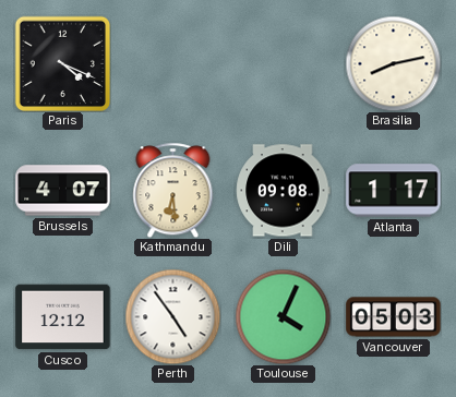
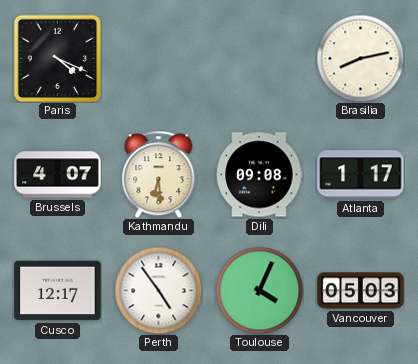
Cusco: 12:12 -> 12:17 (58, 291)
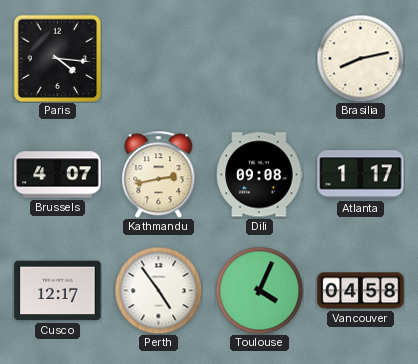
Paris: 4:19 -> 4:16 (57, 58)
Kathmandu: 6:29 -> 2:43 (159, 174)
Vancouver: 05:03 -> 04:58 (361, 291)
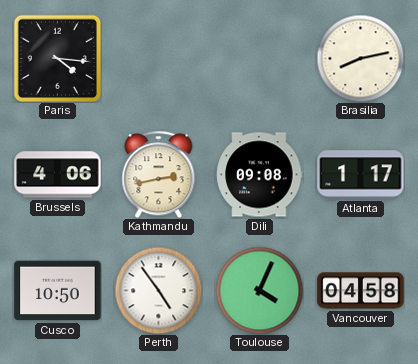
Brussels: 4:07 -> 4:06 (58, 175)
Cusco: 12:17 -> 10:50 (58, 291)
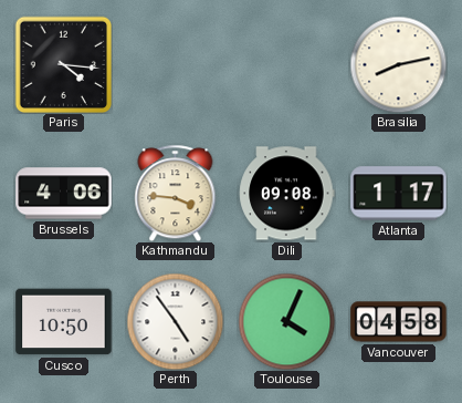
Kathmandu: 2:43 -> 3:46 (176, 193)
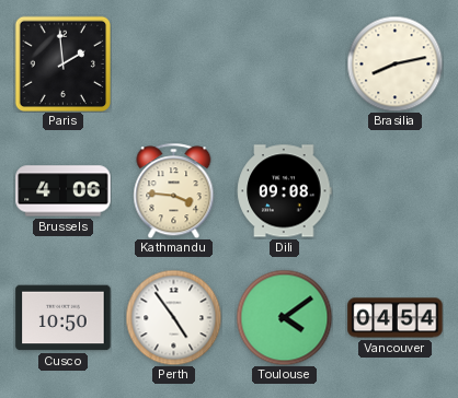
Paris: 4:16 -> 1:59 (62, 63)
Atlanta: 1:17 -> none (399, 194)
Toulouse: 4:04 -> 4:09 (284, 317)
Vancouver: 04:58 -> 04:54 (396, 318)
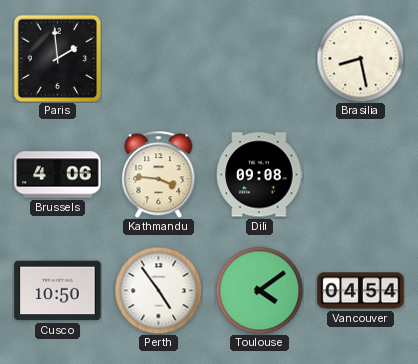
Brasilia: 8:13 -> 8:28 (360, 58)
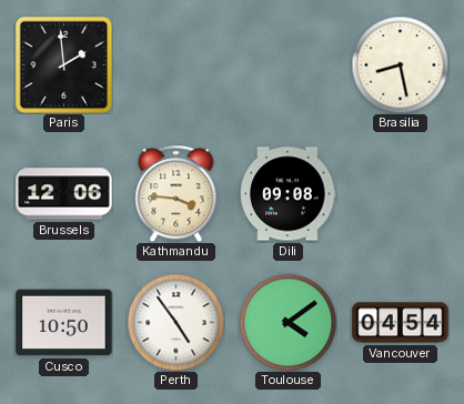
Brussels: 4:06 -> 12:06 (64, 194)
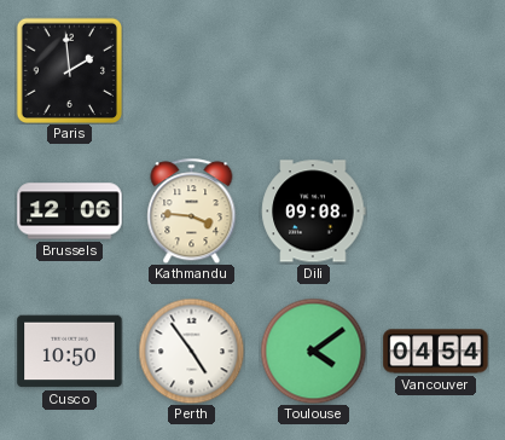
Brasilia: 8:28 -> none (400, 64)
